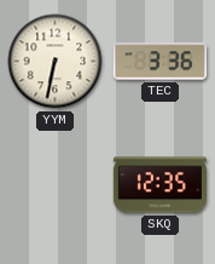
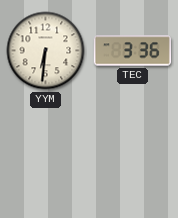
YYM: 6:32 -> 6:31 (46, 51)
SKQ: 12:35 -> none (159, 185)
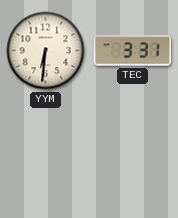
TEC: 3:36 -> 3:31 (132, 51)
